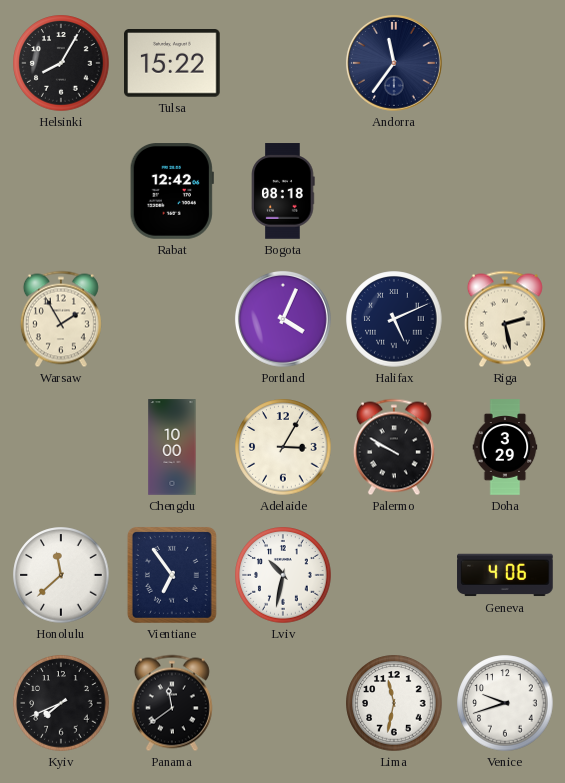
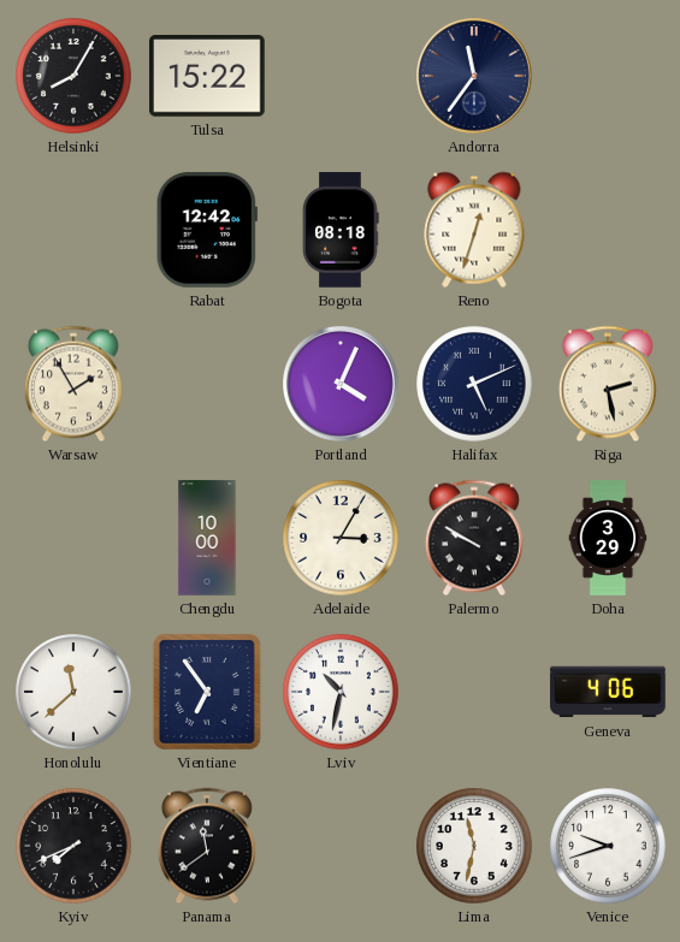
Reno: none -> 12:33 (474, 230)
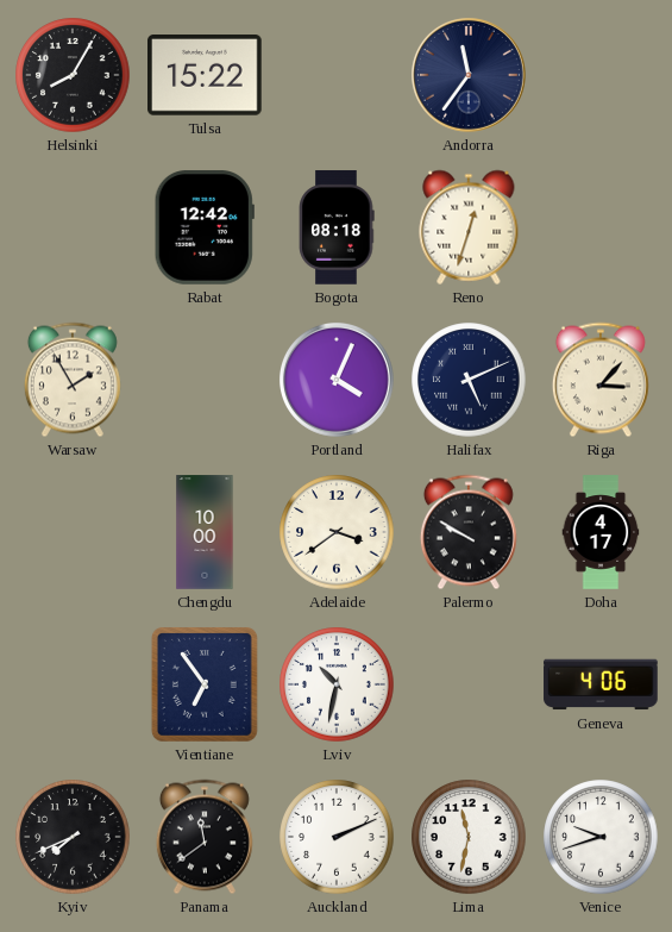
Riga: 2:28 -> 3:07 (601, 380)
Adelaide: 3:05 -> 3:39 (337, 532)
Doha: 3:29 -> 4:17 (601, 532)
Honolulu: 11:38 -> none (73, 692)
Auckland: none -> 2:11 (337, 837)
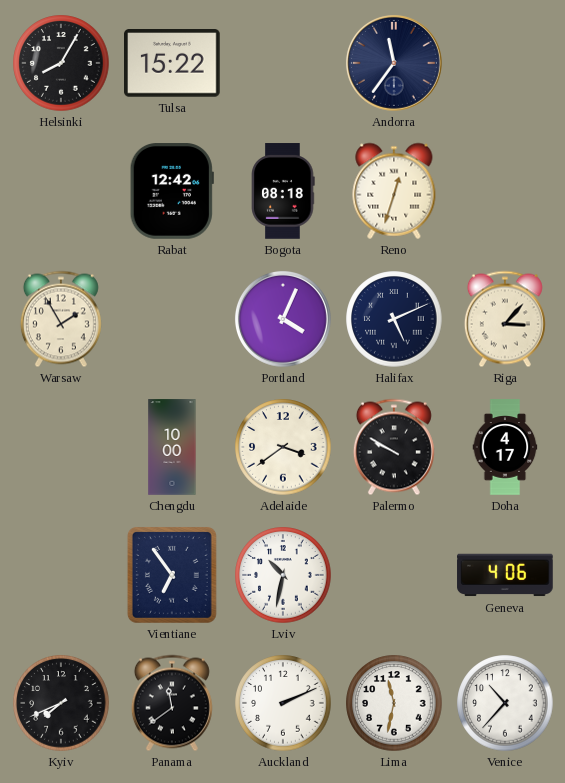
Venice: 9:42 -> 10:37 (505, 703)
